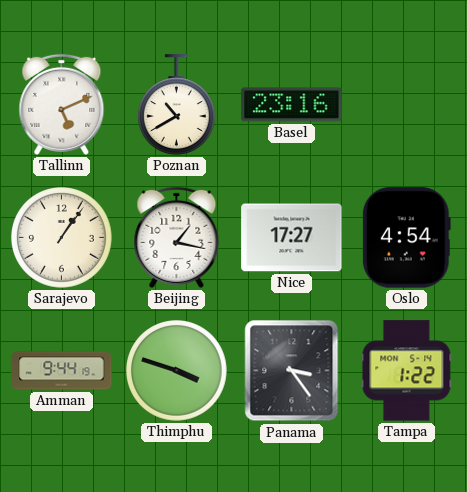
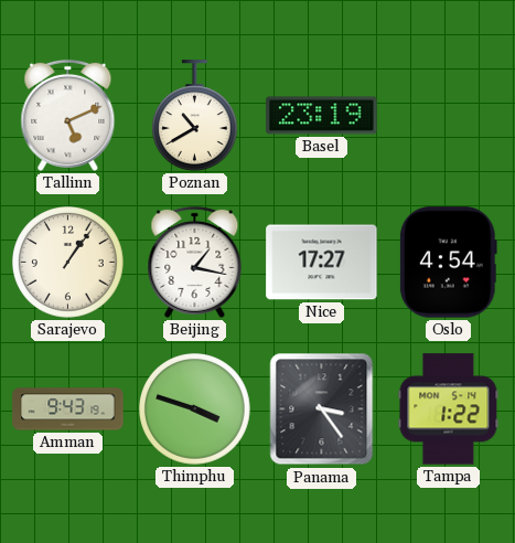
Basel: 23:16 -> 23:19 (322, 116)
Amman: 9:44 -> 9:43 (68, 409)
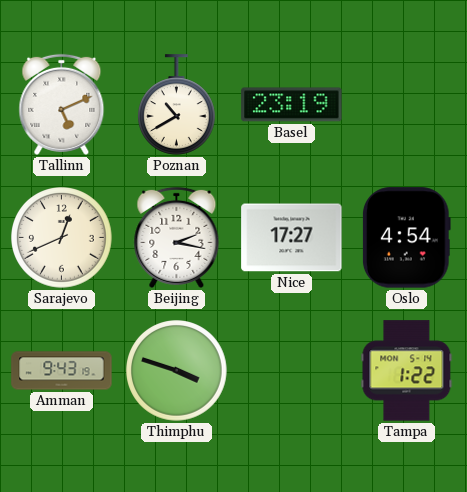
Sarajevo: 1:06 -> 12:41 (62, 238)
Beijing: 1:17 -> 2:17 (177, 237)
Panama: 3:24 -> none (322, 409)
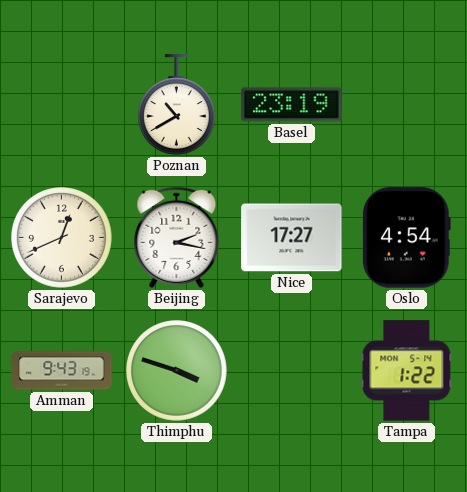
Tallinn: 5:11 -> none (62, 104)
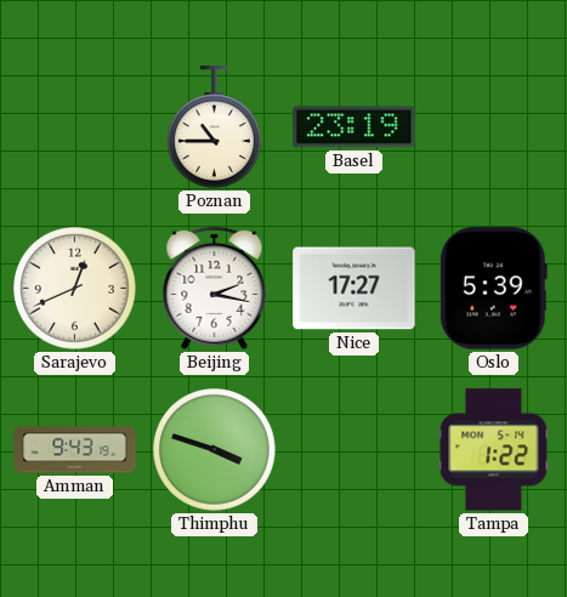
Poznan: 10:40 -> 10:45 (215, 127)
Oslo: 4:54 -> 5:39 (493, 289)
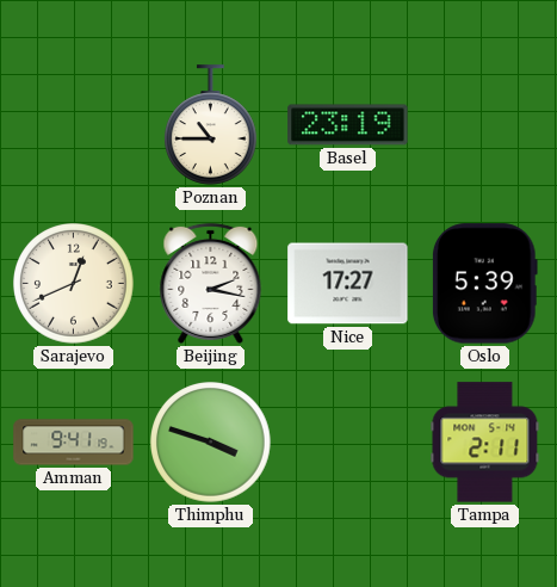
Amman: 9:43 -> 9:41 (74, 443)
Tampa: 1:22 -> 2:11 (485, 443)
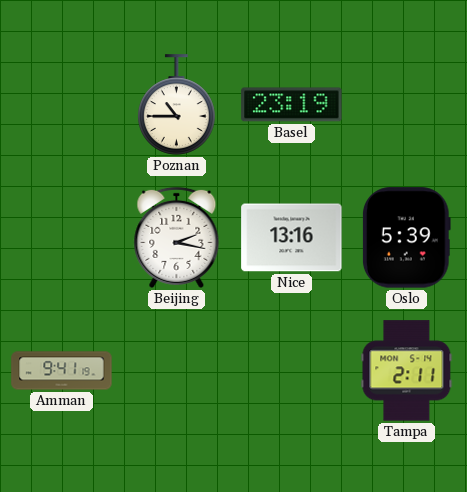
Sarajevo: 12:41 -> none (74, 284)
Nice: 17:27 -> 13:16 (292, 238)
Thimphu: 3:48 -> none (211, 443)
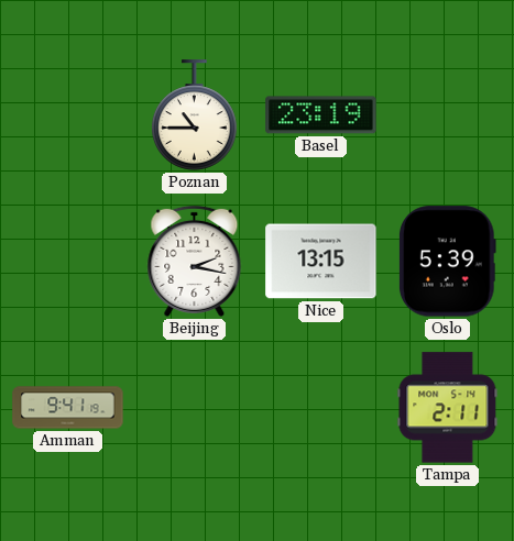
Nice: 13:16 -> 13:15 (321, 262)
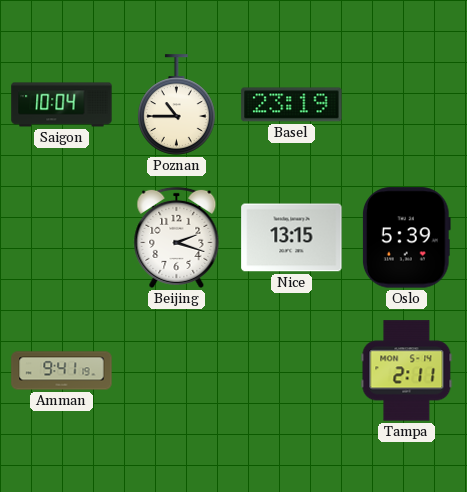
Saigon: none -> 10:04 (62, 105)
Beijing: 2:17 -> 2:18 (177, 237)
